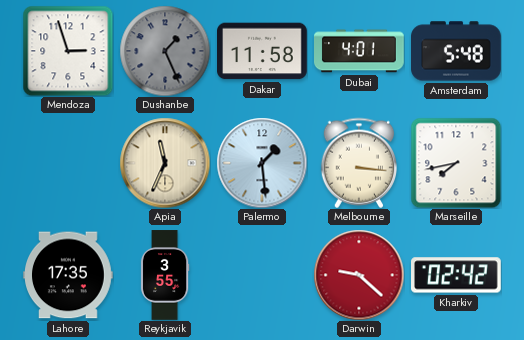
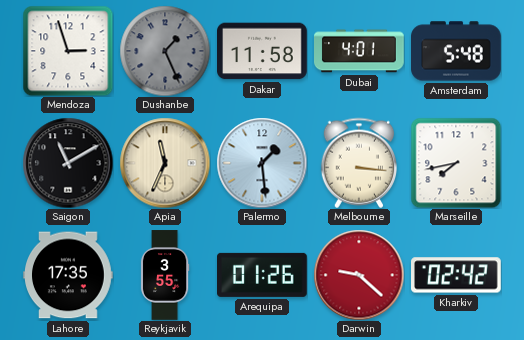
Saigon: none -> 11:10 (68, 163)
Arequipa: none -> 01:26 (263, 275)
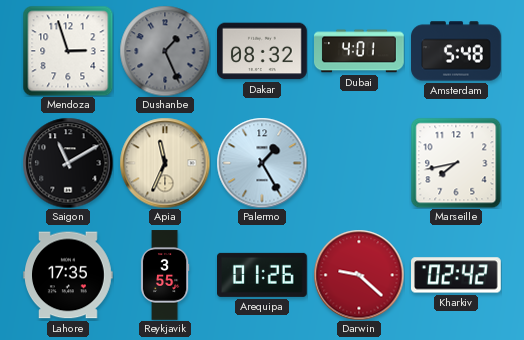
Dakar: 11:58 -> 08:32 (263, 51)
Palermo: 1:29 -> 1:25 (262, 163)
Melbourne: 3:16 -> none (358, 163)
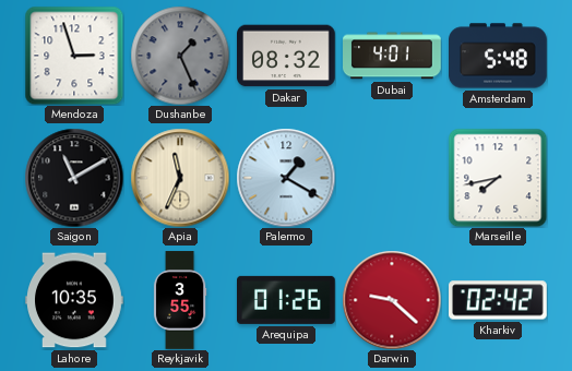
Palermo: 1:25 -> 1:20 (286, 178)
Lahore: 17:35 -> 10:35 (75, 300)
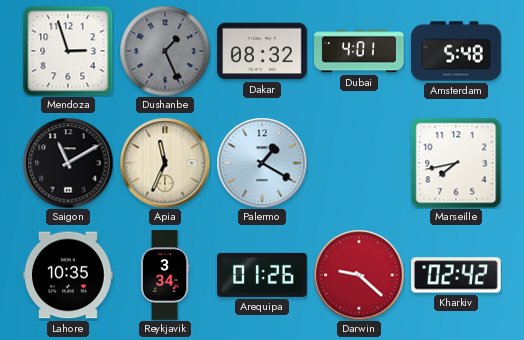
Reykjavik: 3:55 -> 3:34 (165, 275)
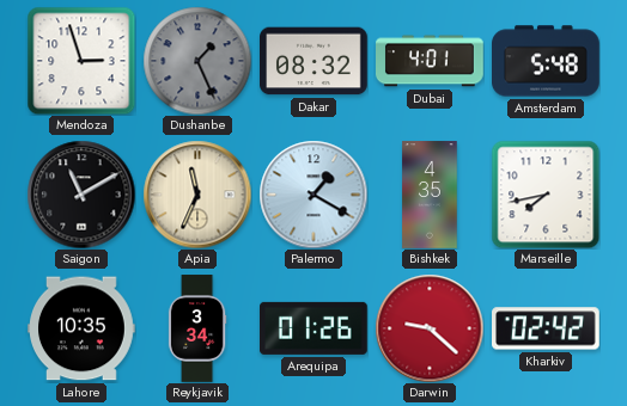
Bishkek: none -> 4:35 (430, 195)
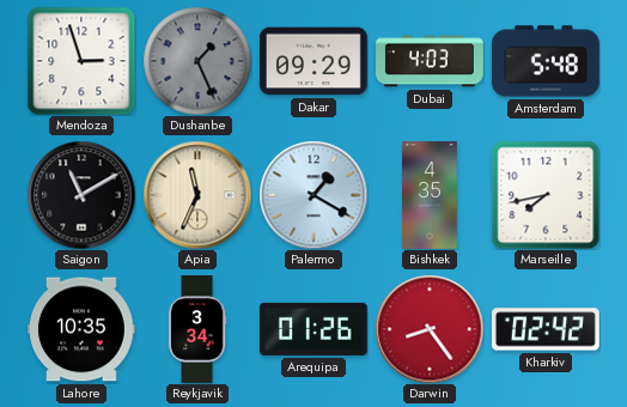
Dakar: 08:32 -> 09:29 (315, 61)
Dubai: 4:01 -> 4:03 (431, 61)
Darwin: 9:22 -> 8:24 (430, 329)
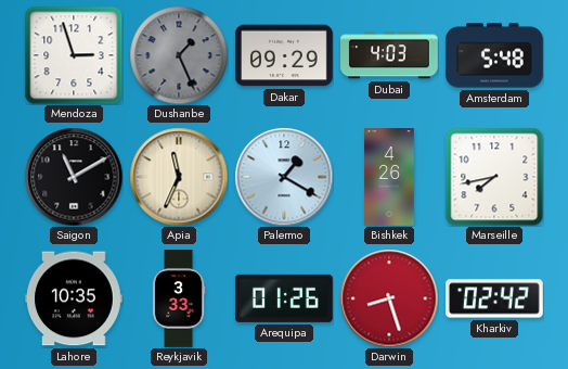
Bishkek: 4:35 -> 4:26 (389, 177)
Reykjavik: 3:34 -> 3:33 (179, 298)
Darwin: 8:24 -> 8:27 (389, 298)
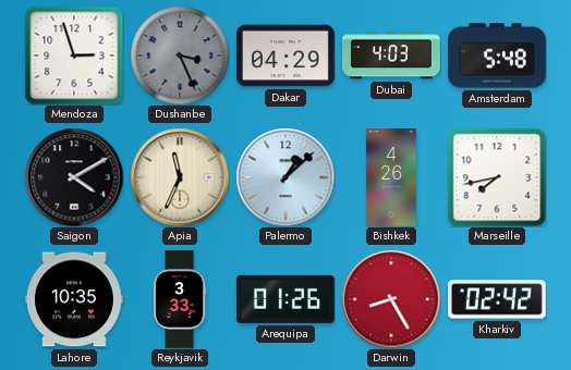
Dushanbe: 1:26 -> 3:26 (180, 55)
Dakar: 09:29 -> 04:29 (287, 55)
Saigon: 11:10 -> 4:10 (74, 177)
Palermo: 1:20 -> 1:08 (285, 177)
Darwin: 8:27 -> 8:25 (391, 299)
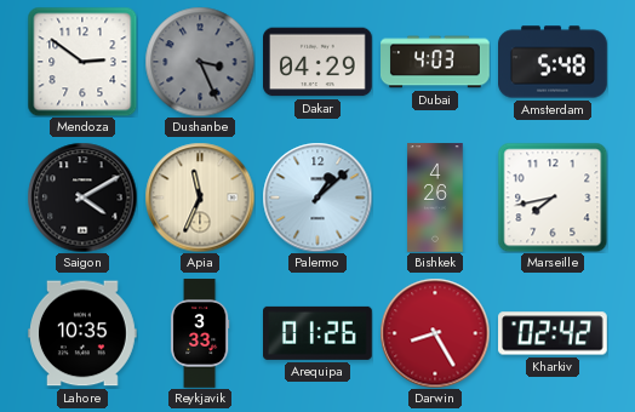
Mendoza: 2:57 -> 2:51 (82, 62)
